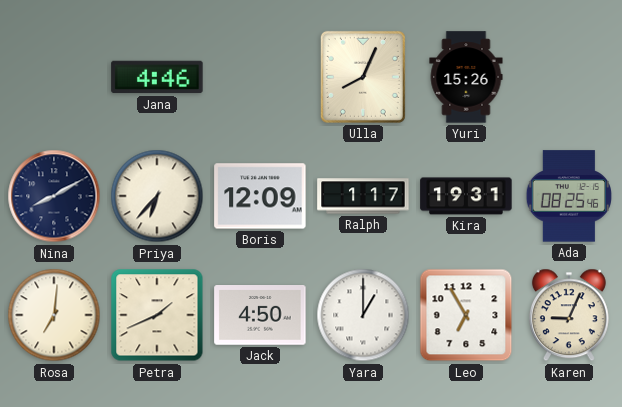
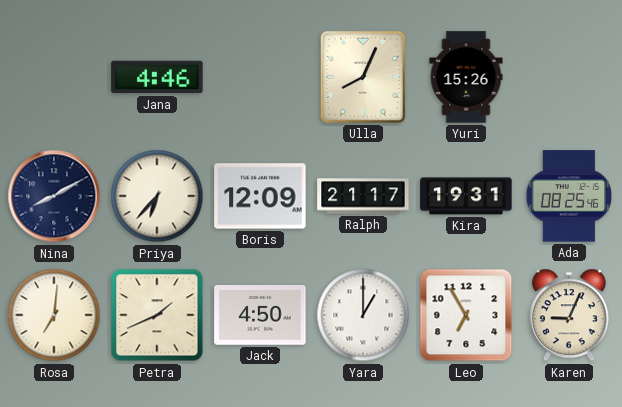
Ralph: 1:17 -> 21:17 (363, 196)
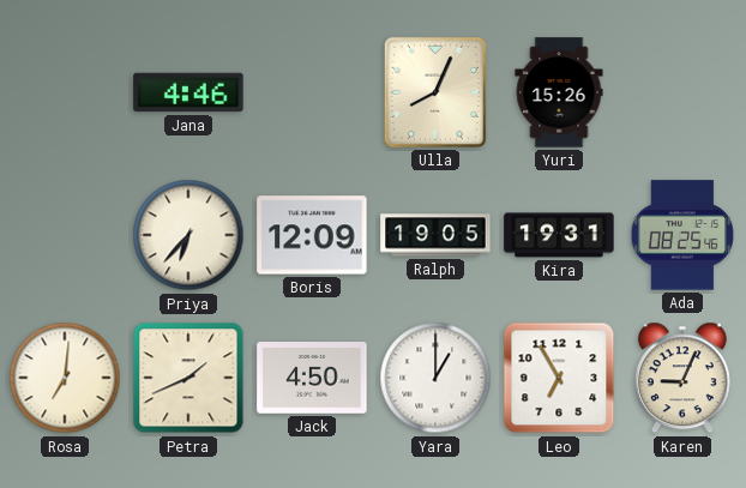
Nina: 8:10 -> none (54, 196)
Ralph: 21:17 -> 19:05 (435, 235)
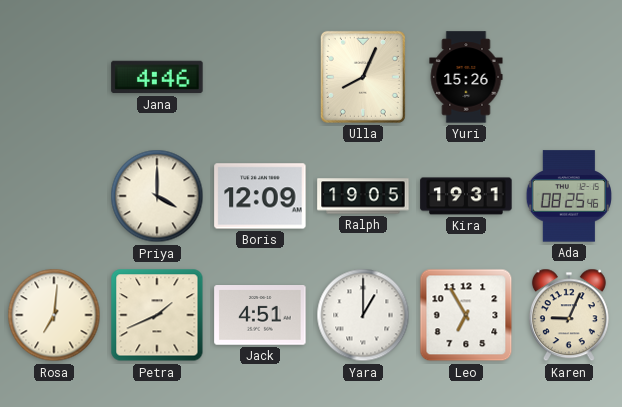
Priya: 6:37 -> 4:00 (157, 196)
Jack: 4:50 -> 4:51 (260, 316)
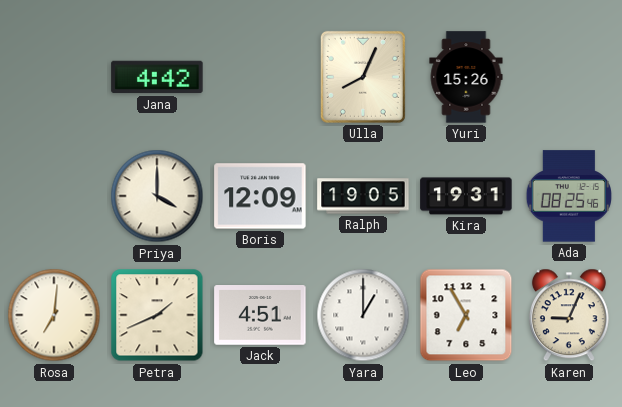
Jana: 4:46 -> 4:42 (157, 77)
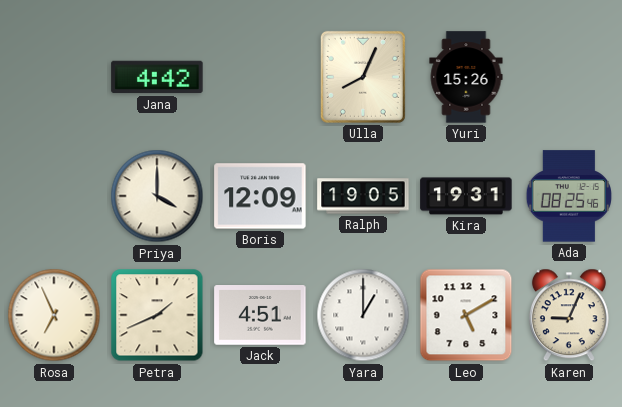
Rosa: 7:01 -> 6:56 (54, 315)
Leo: 6:55 -> 5:10 (466, 315)
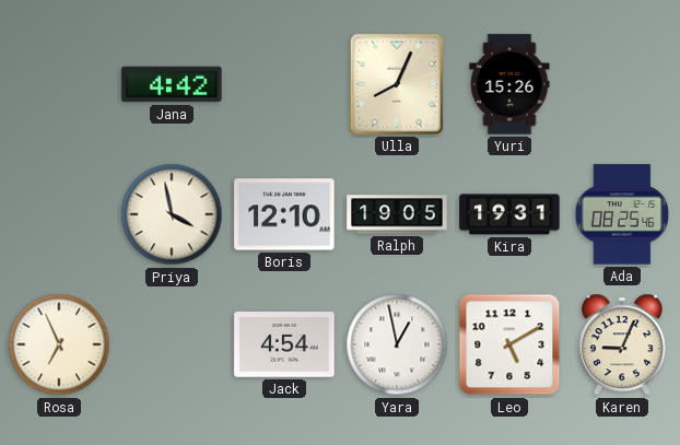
Priya: 4:00 -> 3:58 (172, 214)
Boris: 12:09 -> 12:10 (284, 214)
Petra: 1:41 -> none (157, 315)
Jack: 4:51 -> 4:54 (284, 346)
Yara: 1:00 -> 12:58 (397, 344)
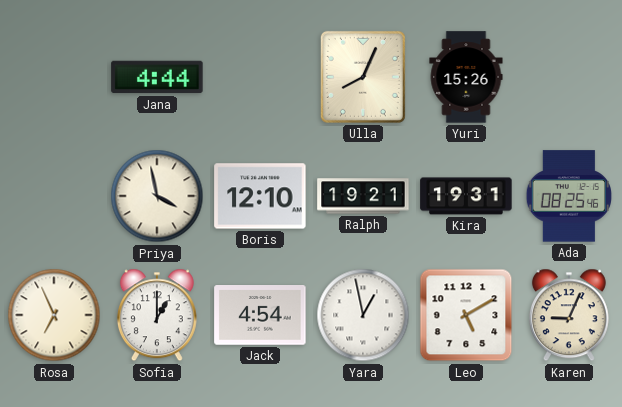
Jana: 4:42 -> 4:44 (157, 77)
Ralph: 19:05 -> 19:21 (363, 196)
Sofia: none -> 1:00 (157, 315)
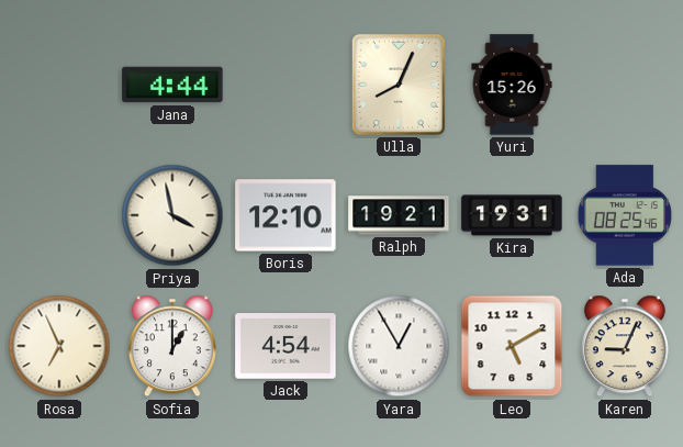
Yara: 12:58 -> 12:55 (399, 346)
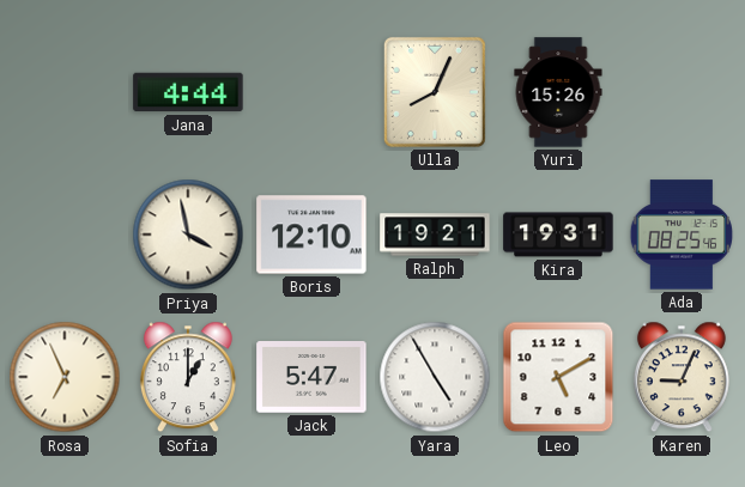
Jack: 4:54 -> 5:47 (311, 378)
Yara: 12:55 -> 4:55 (435, 377)
